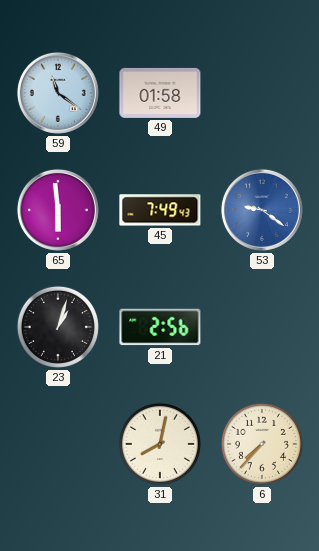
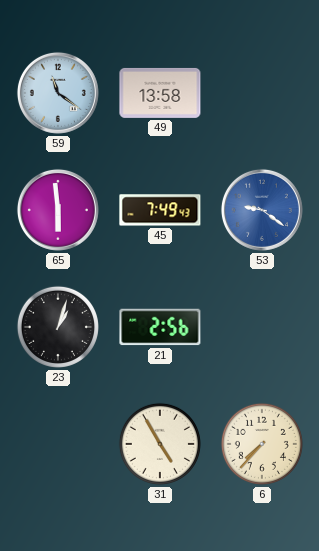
49: 01:58 -> 13:58 (160, 93)
31: 8:02 -> 4:55 (160, 444)
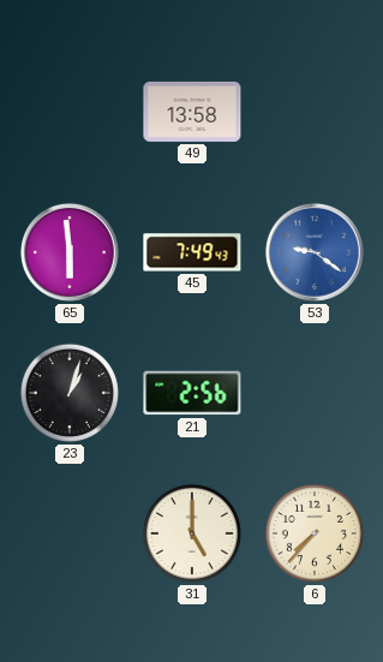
59: 11:21 -> none (58, 93)
31: 4:55 -> 5:00 (192, 533)
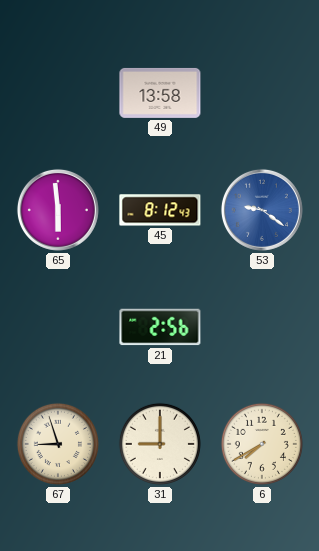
45: 7:49 -> 8:12 (160, 210)
23: 1:03 -> none (70, 393)
67: none -> 8:57 (58, 444)
31: 5:00 -> 9:00 (160, 444)
6: 7:37 -> 7:40 (262, 444)
